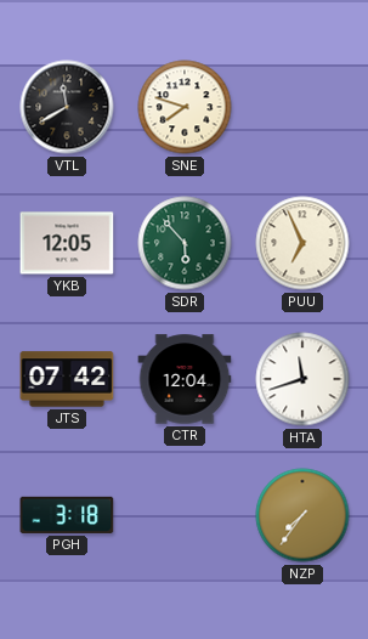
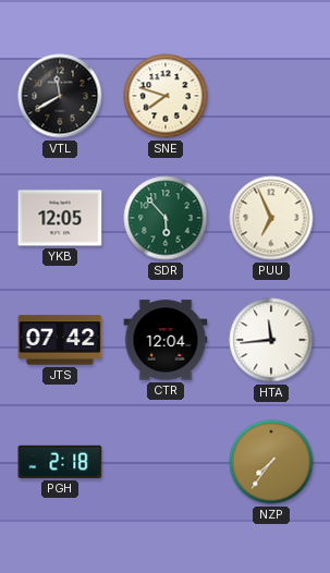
HTA: 11:42 -> 11:44 (271, 340)
PGH: 3:18 -> 2:18 (60, 462)
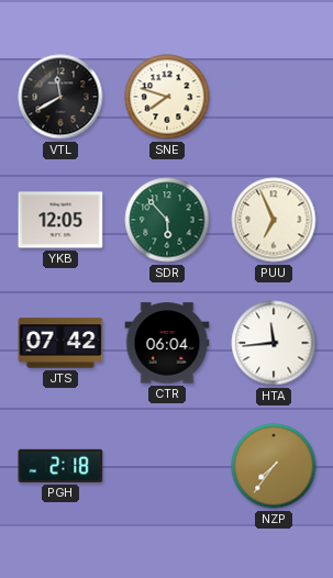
CTR: 12:04 -> 06:04 (167, 343)
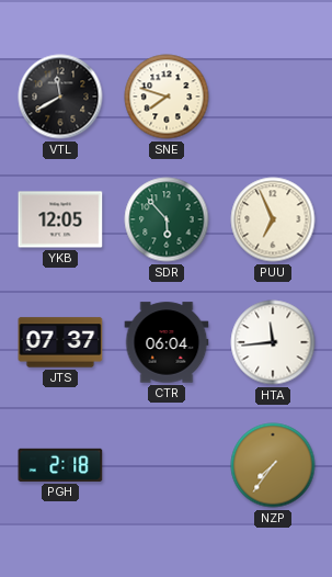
JTS: 07:42 -> 07:37 (60, 342)
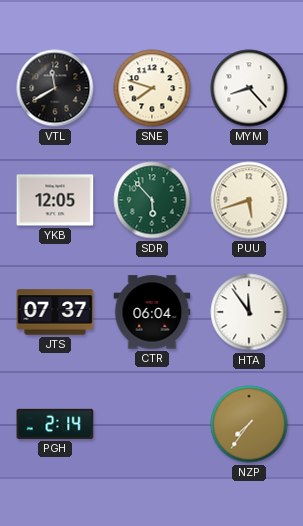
MYM: none -> 8:23 (249, 88)
PUU: 6:56 -> 5:42 (249, 200)
HTA: 11:44 -> 11:54 (249, 312)
PGH: 2:18 -> 2:14 (55, 424)
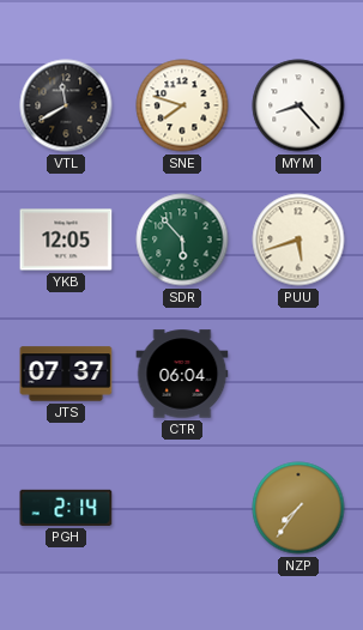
HTA: 11:54 -> none (249, 312)
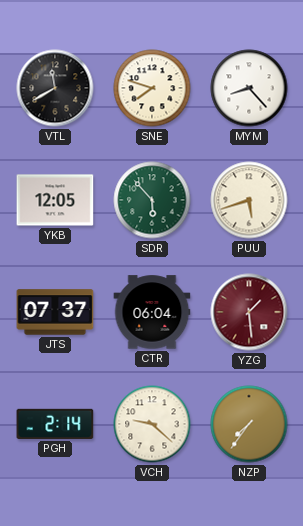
YZG: none -> 1:29 (249, 312)
VCH: none -> 9:22 (152, 424)
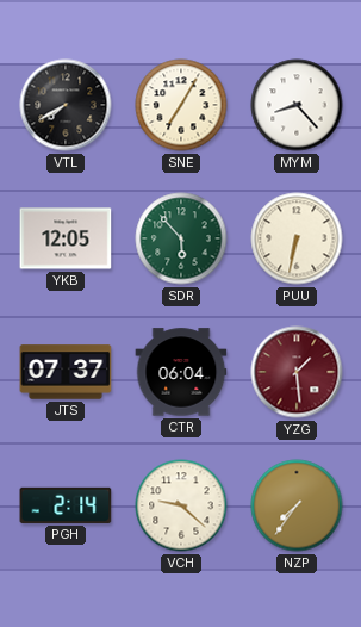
VTL: 11:40 -> 7:40 (66, 105)
SNE: 7:48 -> 7:05 (181, 105)
PUU: 5:42 -> 6:32 (297, 238)
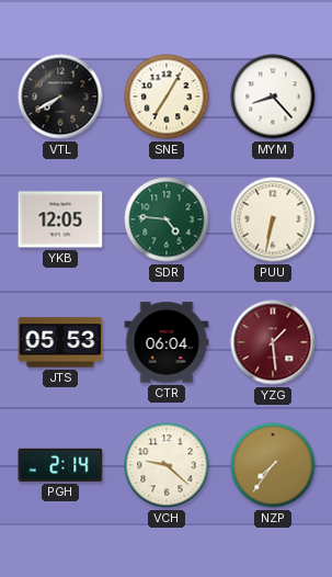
SDR: 5:53 -> 4:46 (167, 219)
JTS: 07:37 -> 05:53 (60, 342)
